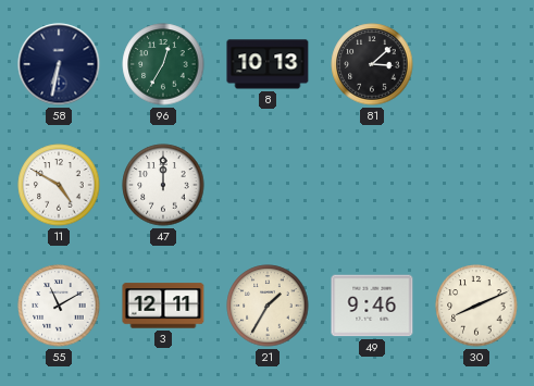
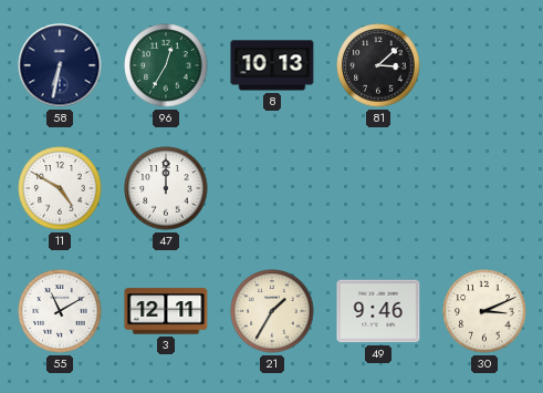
30: 8:11 -> 3:11 (484, 311)
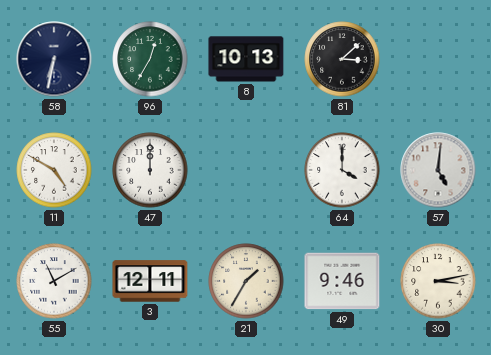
64: none -> 4:00 (342, 170)
57: none -> 5:01 (438, 170)
30: 3:11 -> 3:13 (438, 281)
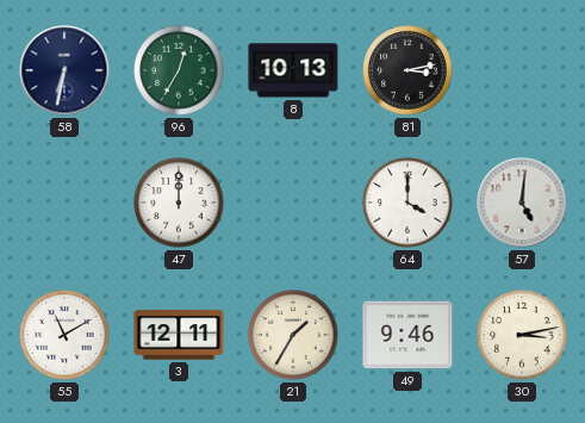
81: 3:08 -> 3:13 (407, 70)
11: 4:50 -> none (54, 170)
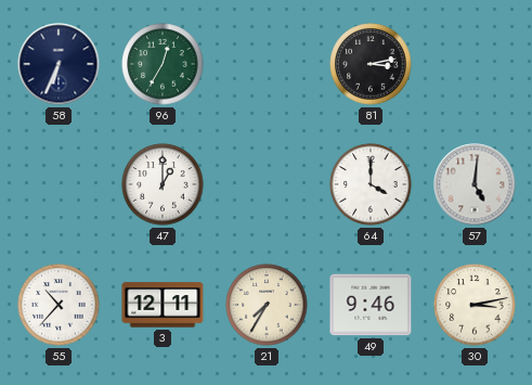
58: 6:32 -> 6:34 (59, 64)
8: 10:13 -> none (293, 70)
47: 12:00 -> 1:00 (163, 184)
55: 11:10 -> 10:37 (59, 305)
21: 1:35 -> 7:35 (267, 305)
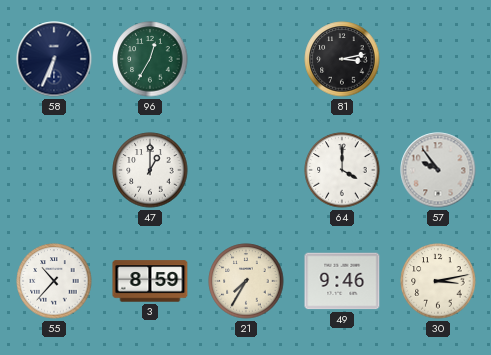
57: 5:01 -> 9:54 (438, 170)
3: 12:11 -> 8:59 (150, 281)
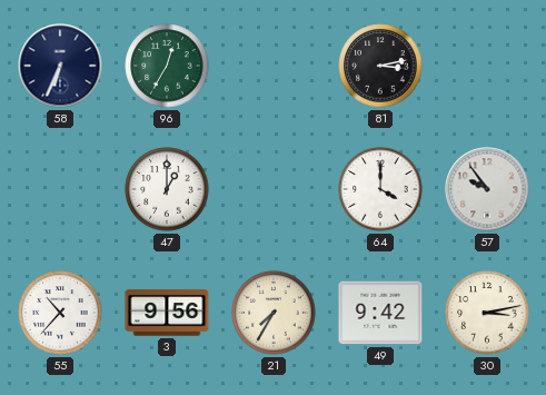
3: 8:59 -> 9:56 (167, 313)
49: 9:46 -> 9:42 (380, 313)
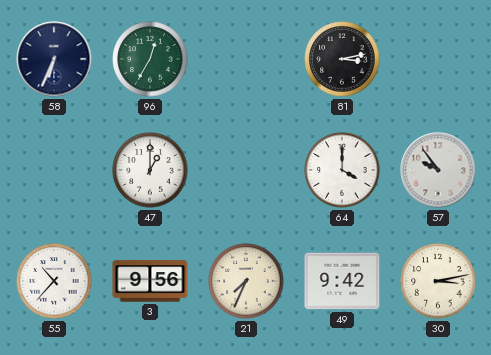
21: 7:35 -> 7:34 (246, 281)
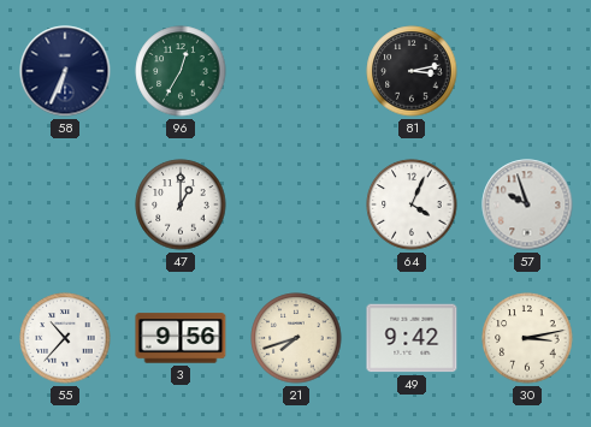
64: 4:00 -> 4:04 (412, 204)
57: 9:54 -> 9:57 (527, 204)
21: 7:34 -> 7:42 (296, 338)
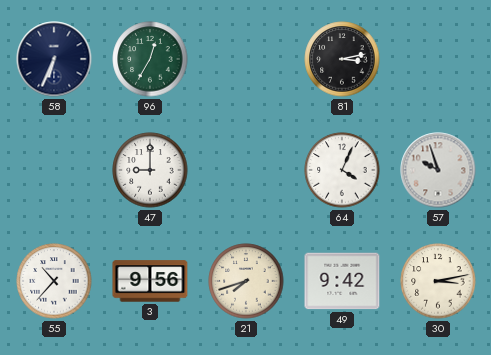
47: 1:00 -> 9:00 (150, 170)
